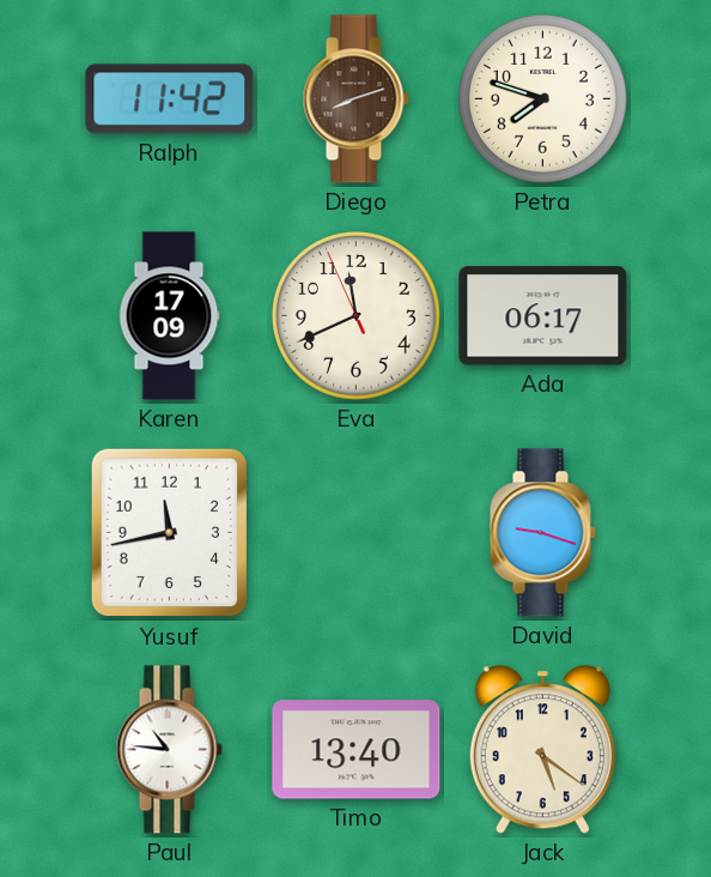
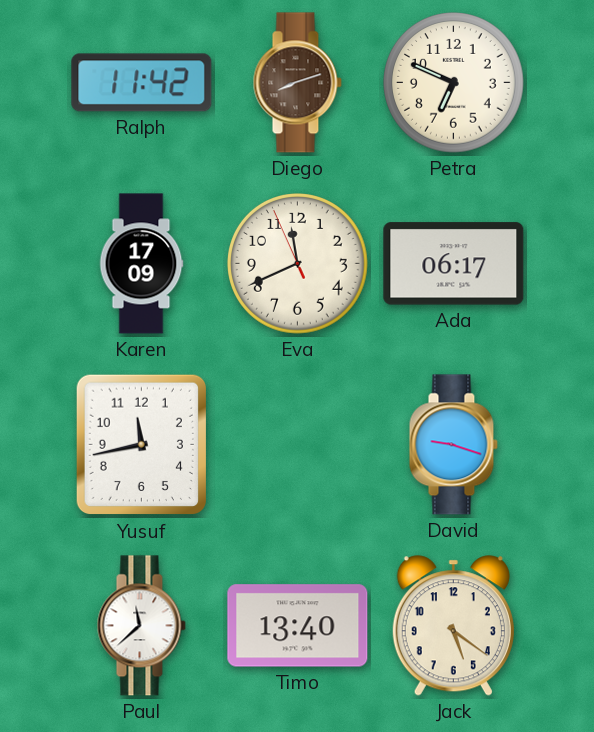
Petra: 7:48 -> 6:49 (454, 83)
Paul: 10:46 -> 11:38 (141, 626)
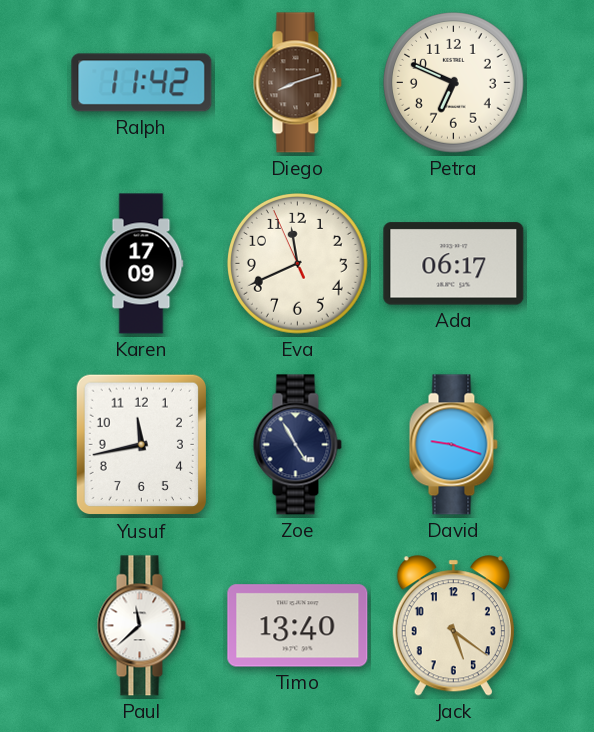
Zoe: none -> 4:55 (297, 445)
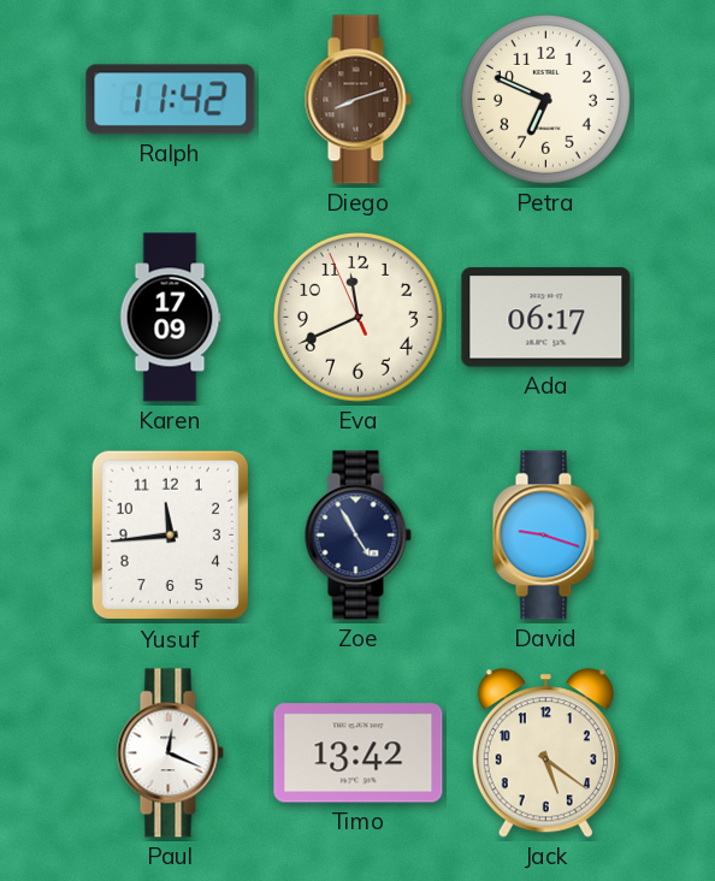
Yusuf: 11:43 -> 11:44 (170, 536)
Paul: 11:38 -> 12:19 (170, 753)
Timo: 13:40 -> 13:42 (359, 753)
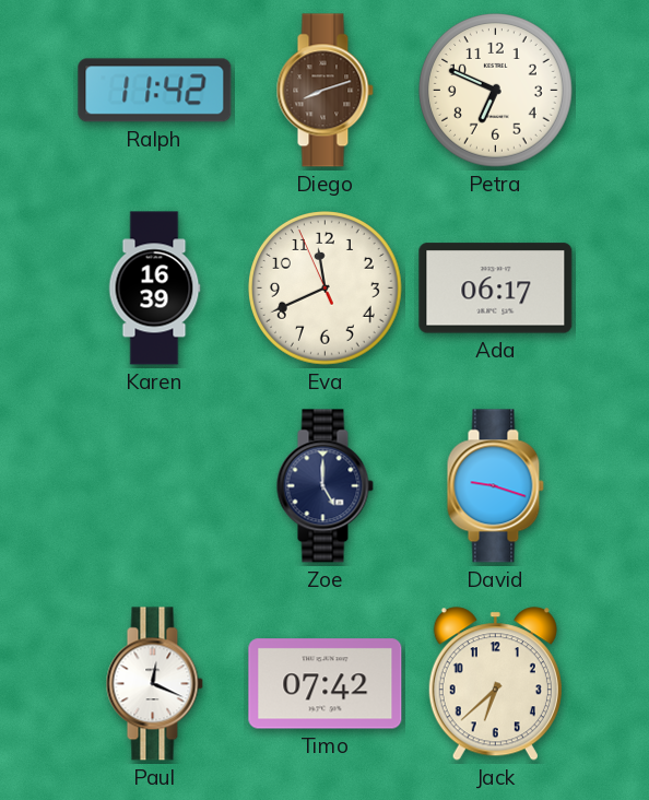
Karen: 17:09 -> 16:39 (154, 289)
Yusuf: 11:44 -> none (170, 536)
Zoe: 4:55 -> 5:00 (324, 486)
Timo: 13:42 -> 07:42 (326, 684)
Jack: 5:21 -> 6:38 (495, 684)
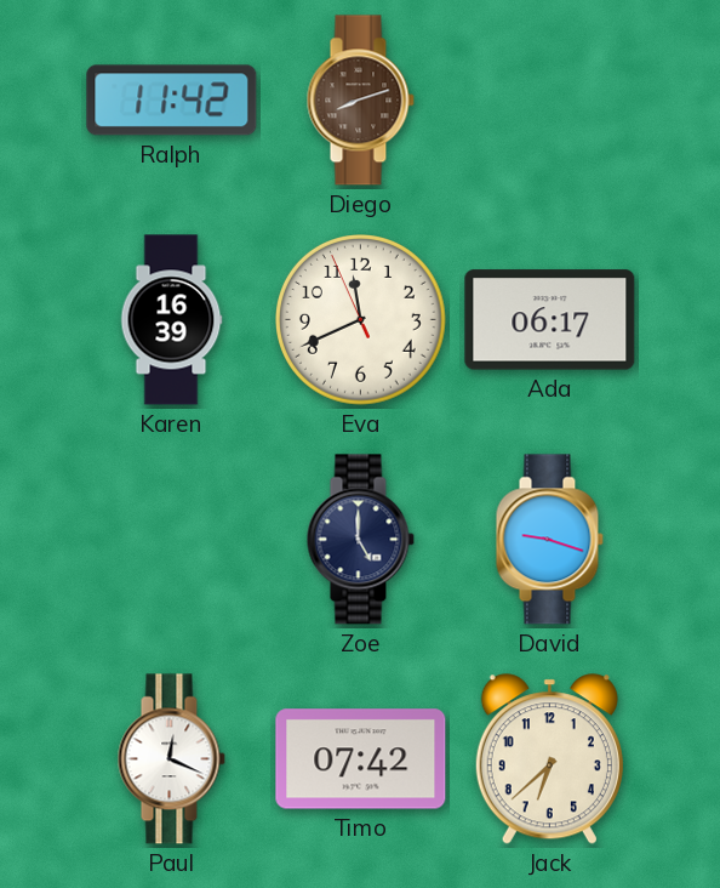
Petra: 6:49 -> none (496, 91)
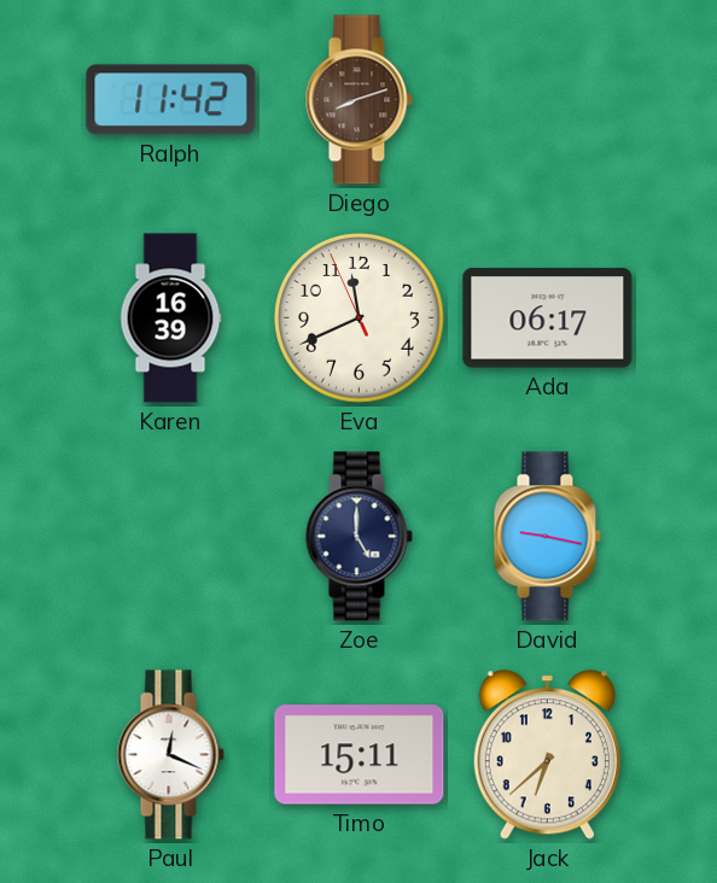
David: 9:18 -> 9:17 (547, 537)
Timo: 07:42 -> 15:11 (360, 755)
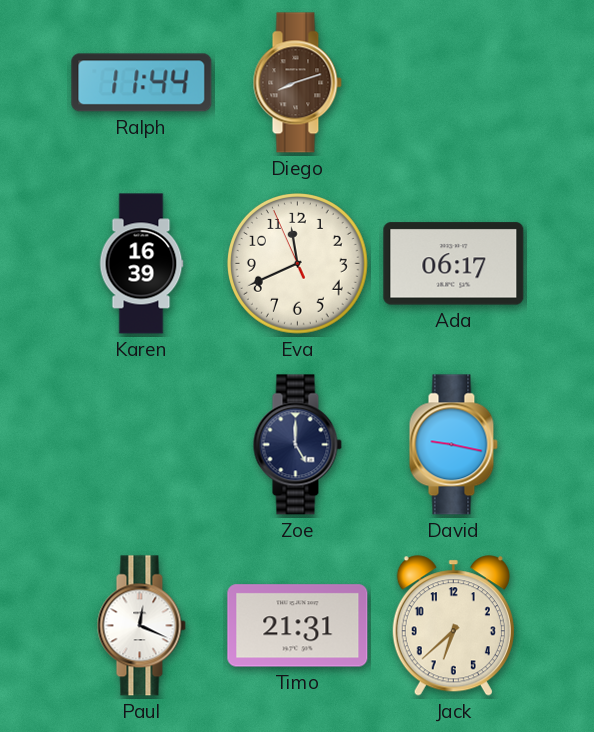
Ralph: 11:42 -> 11:44 (142, 83)
Timo: 15:11 -> 21:31 (298, 626)
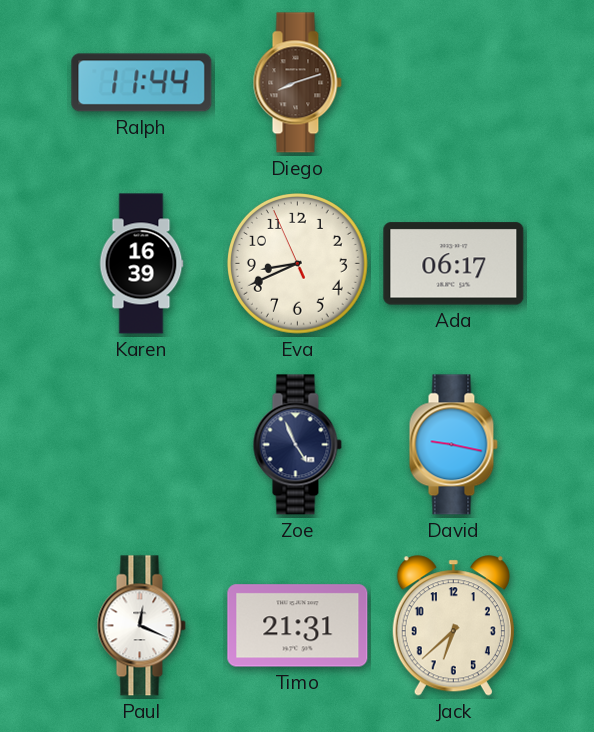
Eva: 11:40 -> 8:40 (298, 264)
Zoe: 5:00 -> 4:56 (297, 445)
